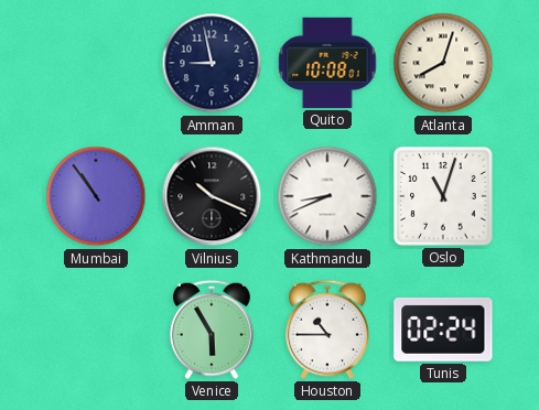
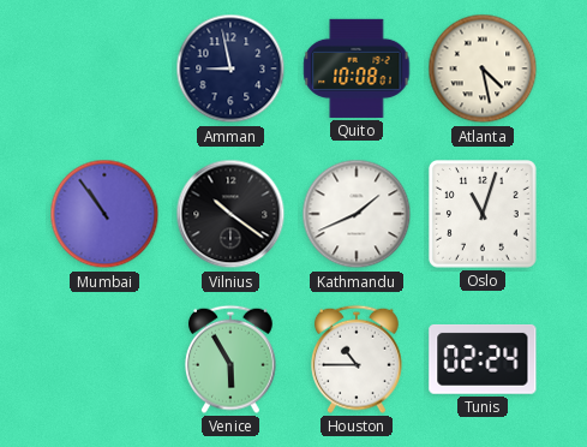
Atlanta: 8:03 -> 4:28 (483, 68)
Vilnius: 10:19 -> 10:21 (230, 214)
Kathmandu: 8:41 -> 1:41 (357, 214)
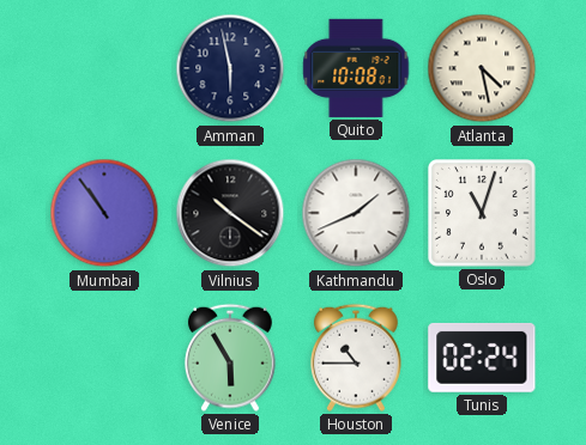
Amman: 8:58 -> 5:58 (230, 68)
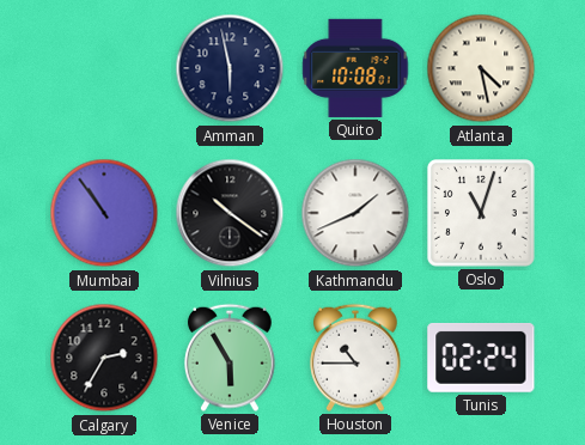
Calgary: none -> 2:35 (104, 358)
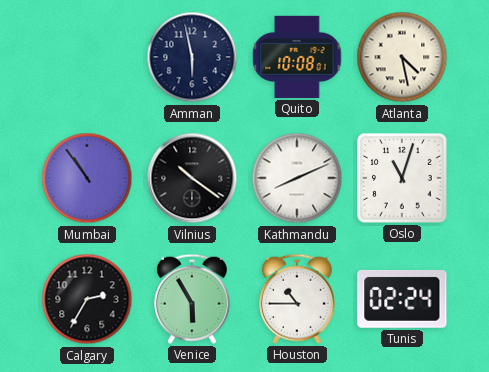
Kathmandu: 1:41 -> 8:11 (297, 178)
